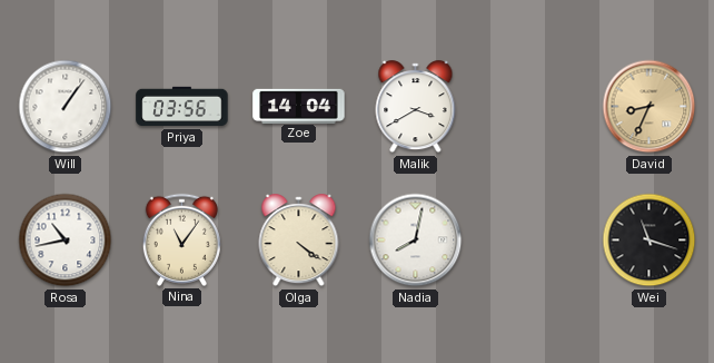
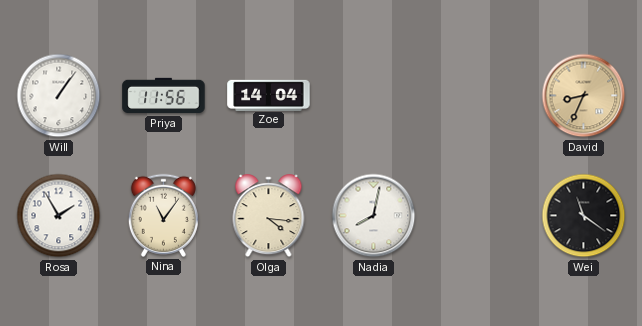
Priya: 03:56 -> 11:56 (164, 96)
Malik: 3:40 -> none (416, 107)
Rosa: 10:43 -> 1:55 (59, 216)
Olga: 4:21 -> 4:16 (269, 216)
Wei: 11:18 -> 11:21 (584, 216)
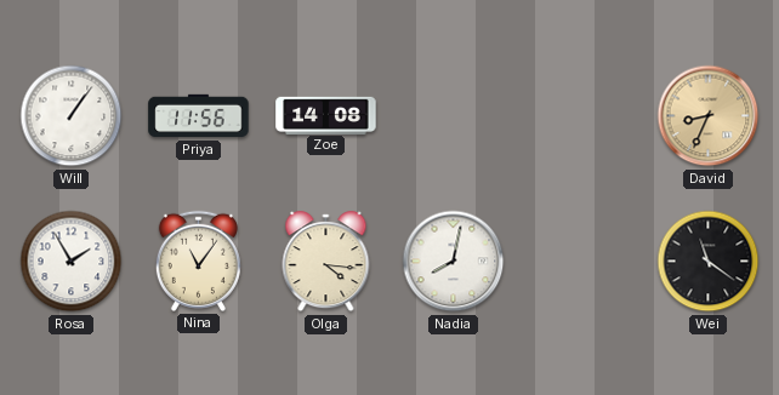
Zoe: 14:04 -> 14:08 (326, 115)
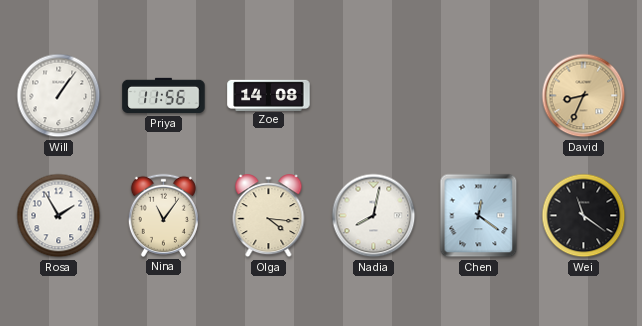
Chen: none -> 12:21 (479, 216)
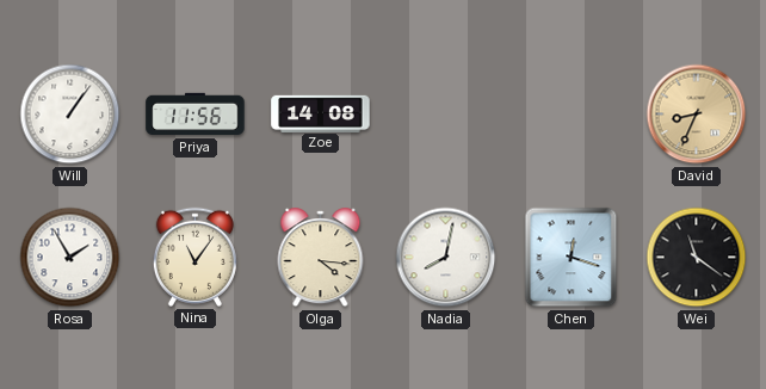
Chen: 12:21 -> 12:18 (572, 258)
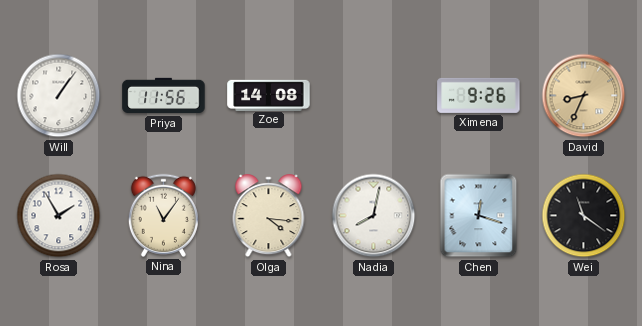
Ximena: none -> 9:26 (479, 95)
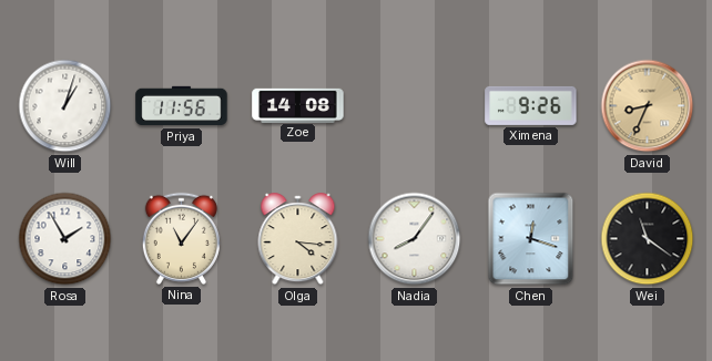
Will: 1:06 -> 1:03 (65, 106)
Nadia: 8:02 -> 8:06 (415, 239)
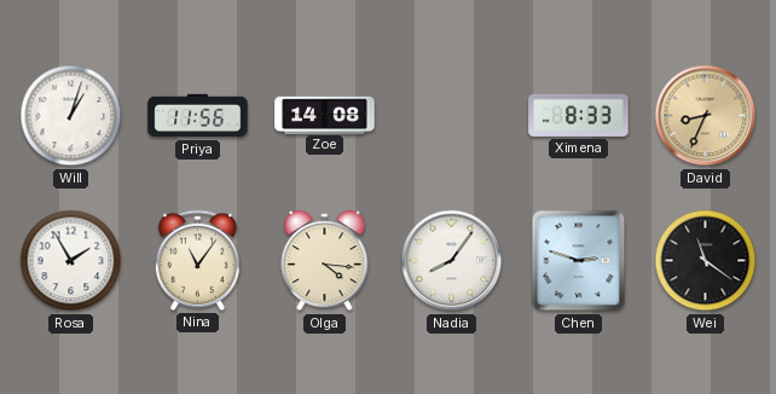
Ximena: 9:26 -> 8:33 (579, 115)
Chen: 12:18 -> 2:48 (579, 261)
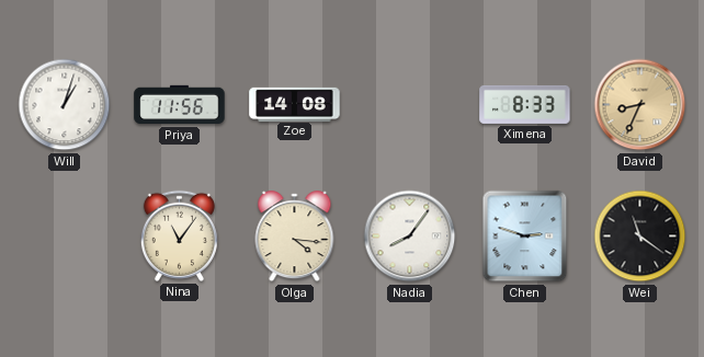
Rosa: 1:55 -> none (71, 261)
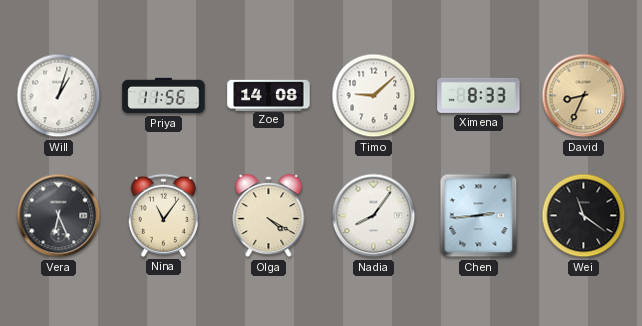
Timo: none -> 9:08 (374, 96)
Vera: none -> 6:26 (59, 216)
Olga: 4:16 -> 4:20 (269, 216)
Chen: 2:48 -> 2:44 (479, 216)
